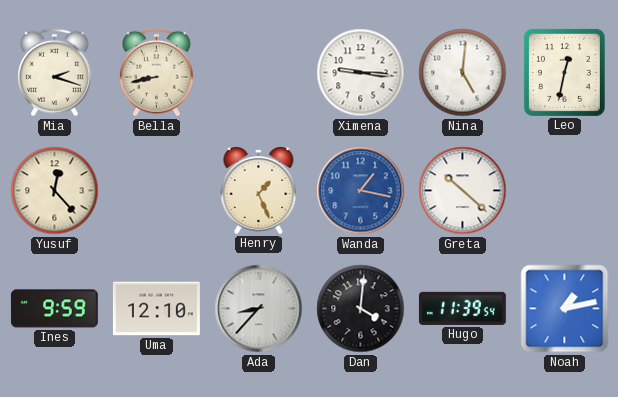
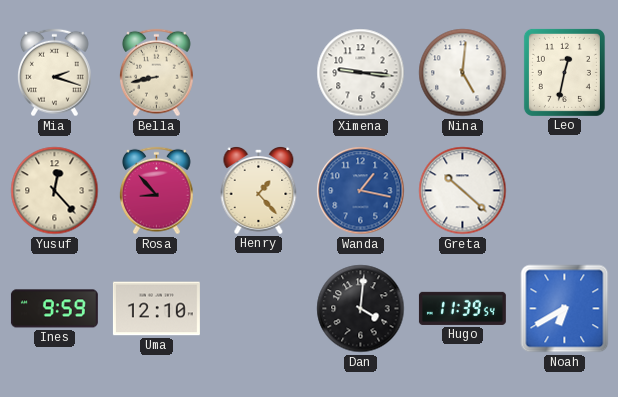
Rosa: none -> 8:53 (157, 191)
Henry: 1:26 -> 1:23 (259, 191)
Ada: 8:37 -> none (259, 309)
Noah: 1:13 -> 6:40 (565, 309)
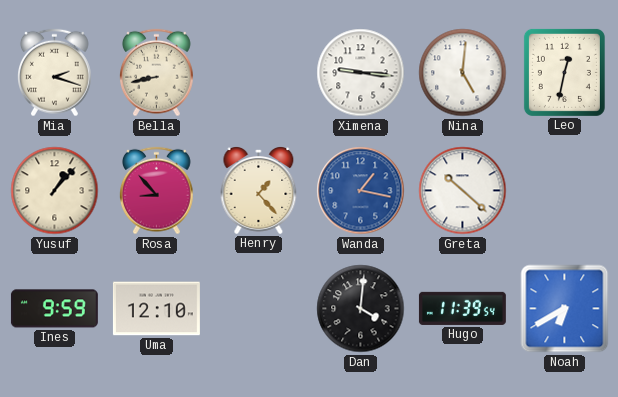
Yusuf: 12:23 -> 1:07 (55, 191)
